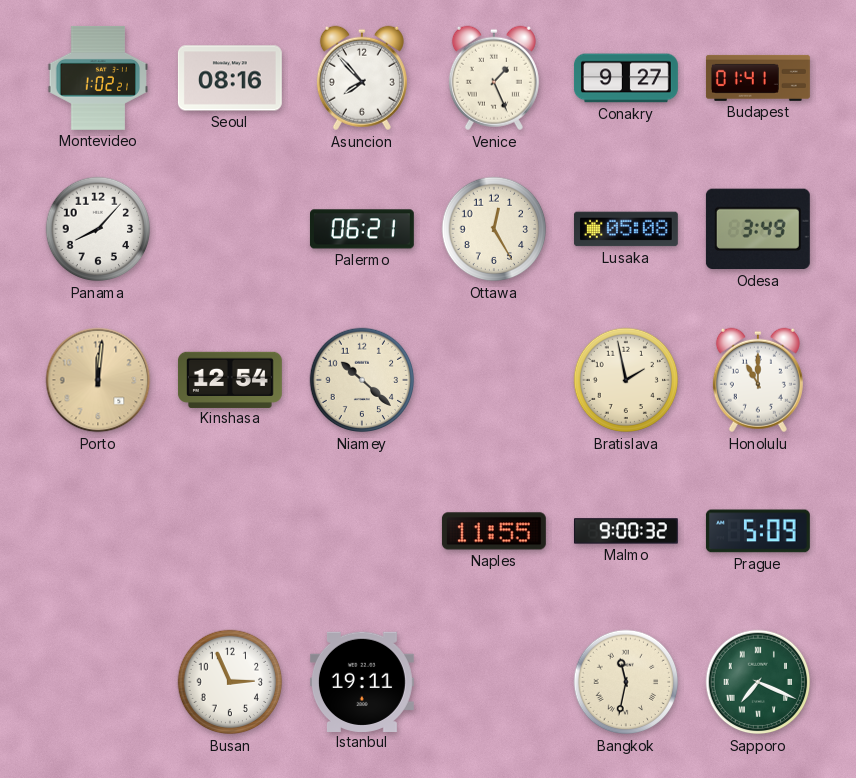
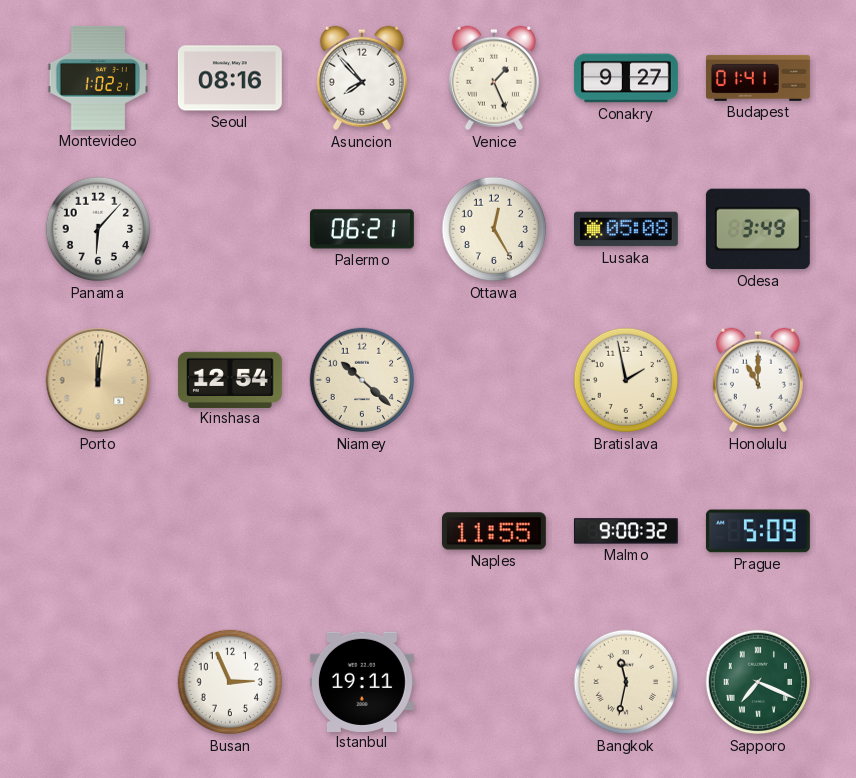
Panama: 8:07 -> 6:07 (98, 229)
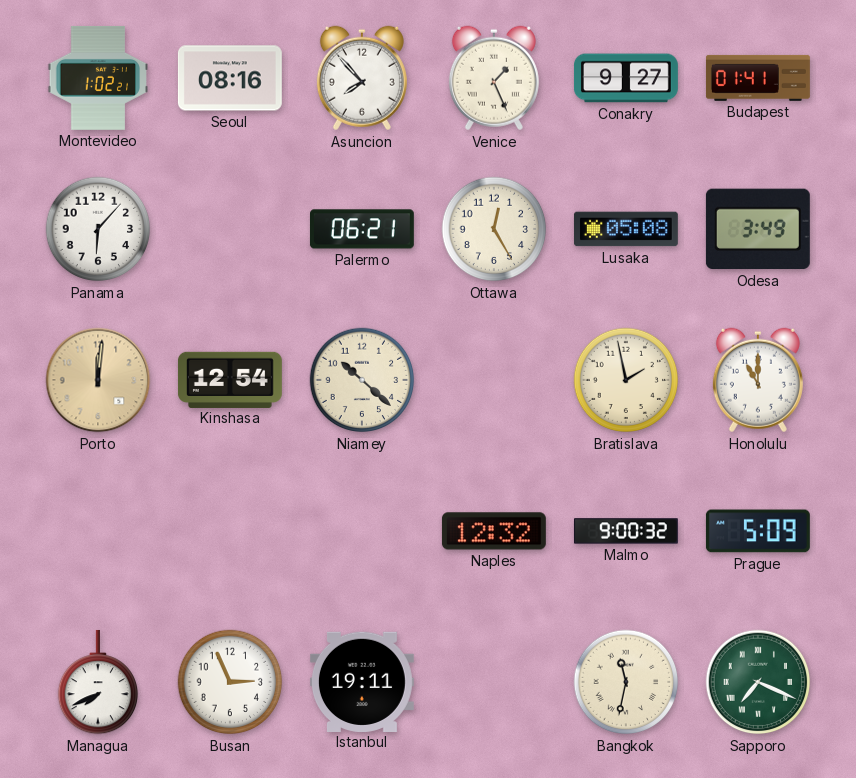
Naples: 11:55 -> 12:32 (494, 531)
Managua: none -> 7:41 (97, 682)
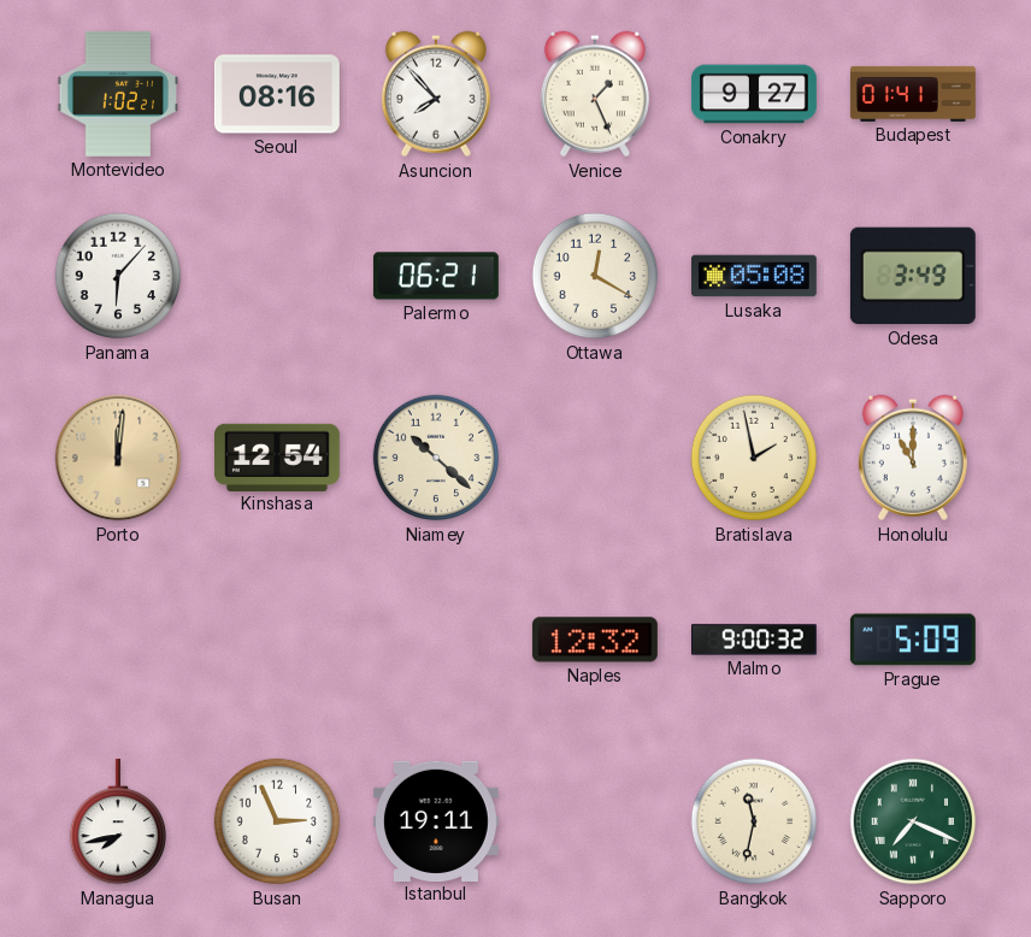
Ottawa: 12:25 -> 12:20 (595, 276)
Managua: 7:41 -> 7:43 (117, 821)
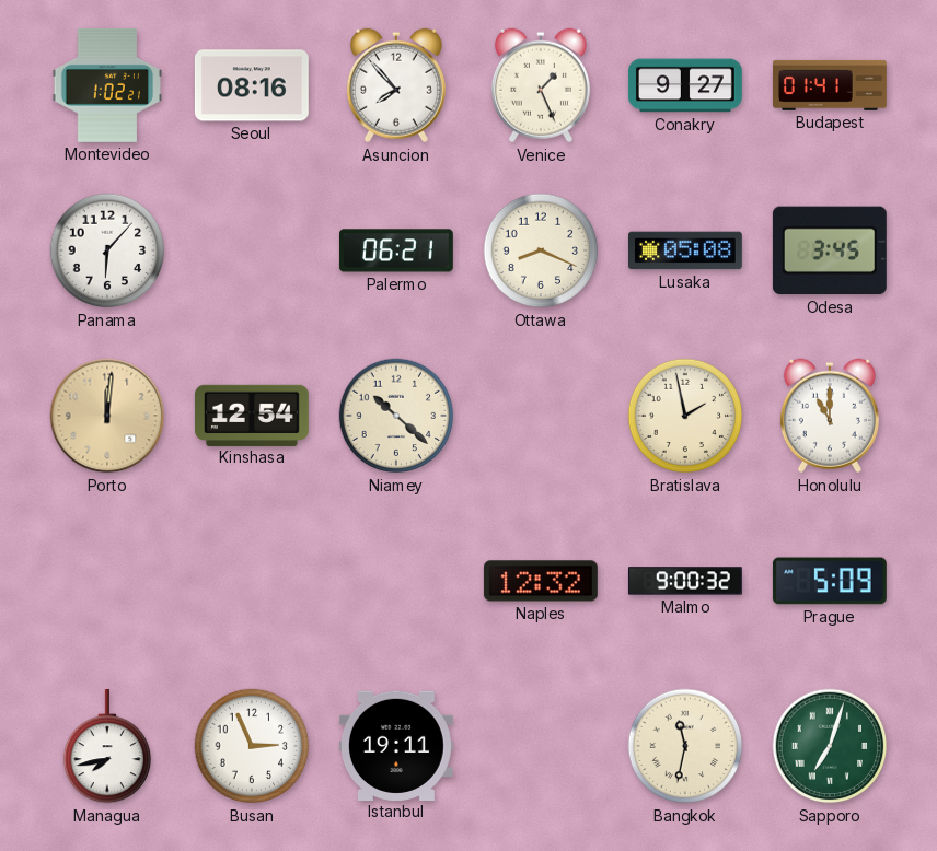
Ottawa: 12:20 -> 8:19 (541, 250)
Odesa: 3:49 -> 3:45 (830, 250)
Sapporo: 7:19 -> 7:03 (830, 746)
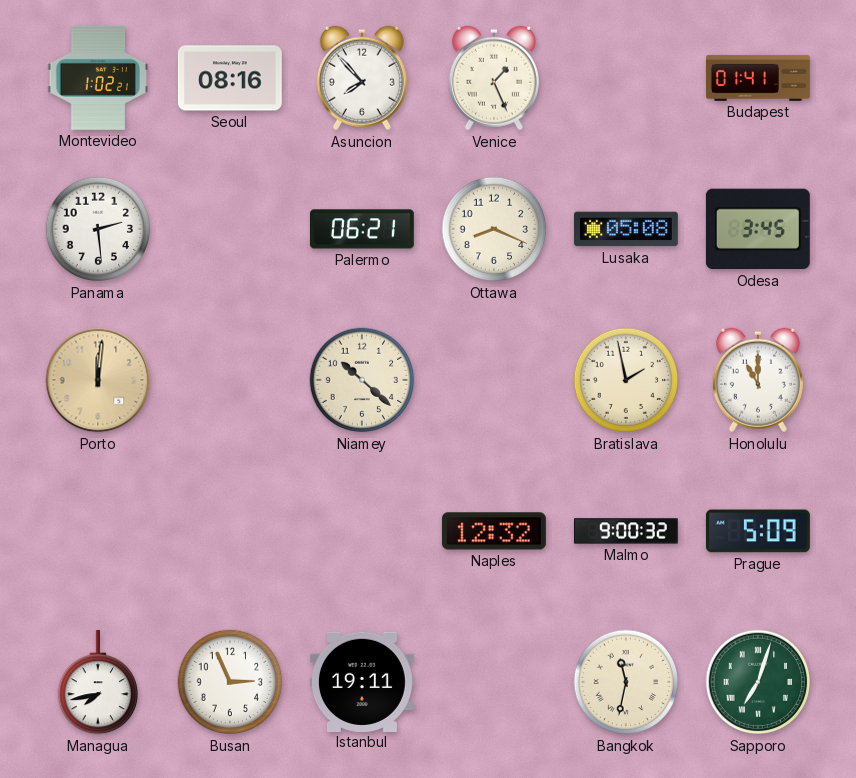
Conakry: 9:27 -> none (685, 85)
Panama: 6:07 -> 2:29 (98, 229)
Kinshasa: 12:54 -> none (252, 415)
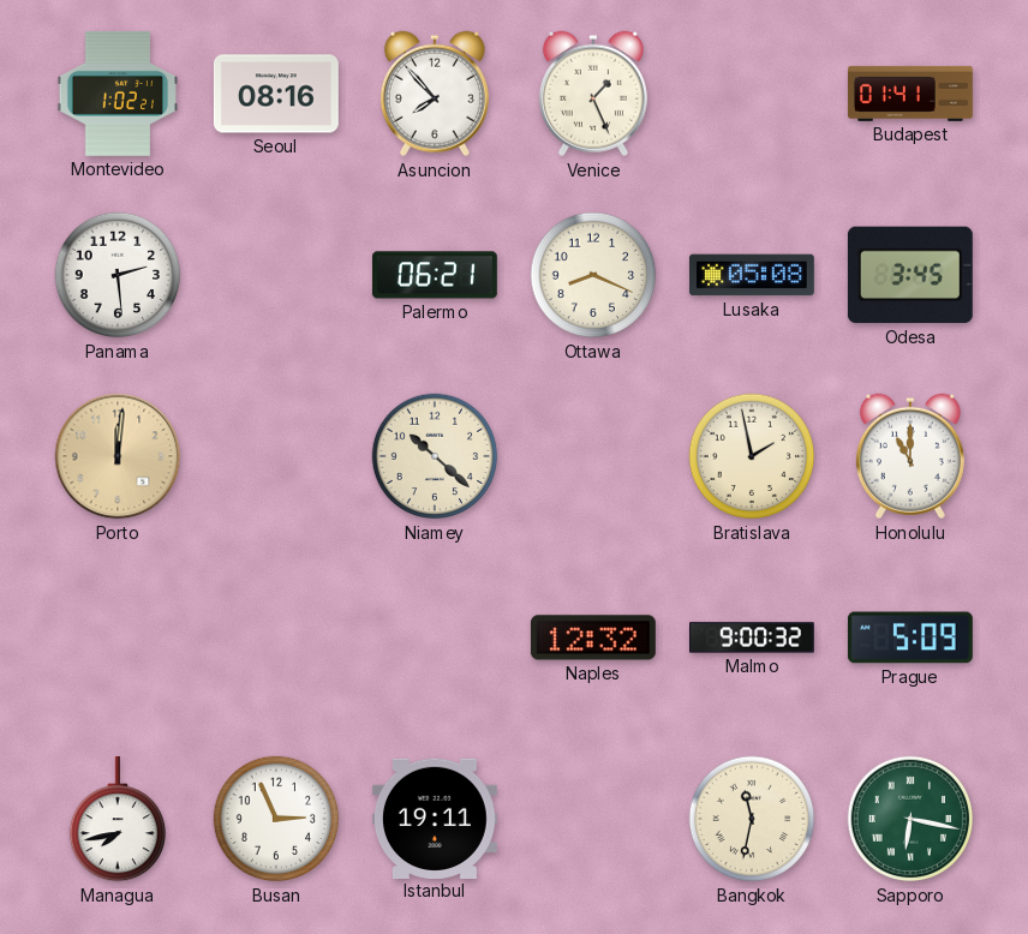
Sapporo: 7:03 -> 6:17 (910, 819)
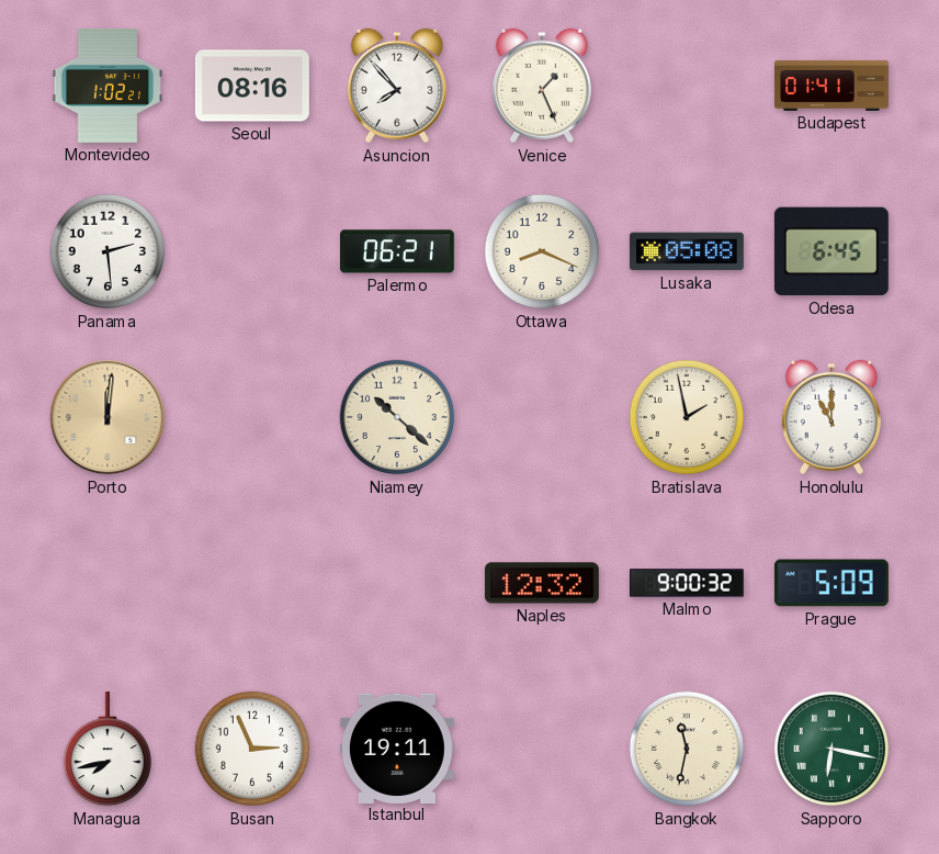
Odesa: 3:45 -> 6:45 (831, 251)
